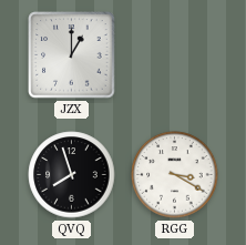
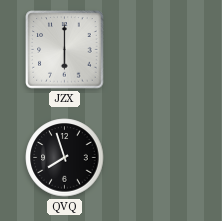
JZX: 1:00 -> 6:00 (65, 50)
RGG: 3:20 -> none (175, 175)
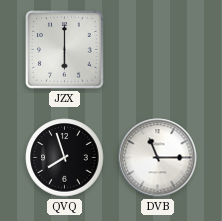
DVB: none -> 11:15 (158, 158)
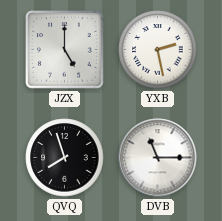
JZX: 6:00 -> 5:00 (65, 50)
YXB: none -> 2:28 (158, 50)
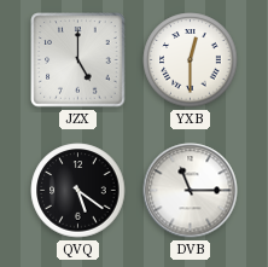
YXB: 2:28 -> 12:30 (191, 60)
QVQ: 7:57 -> 5:21 (78, 191)
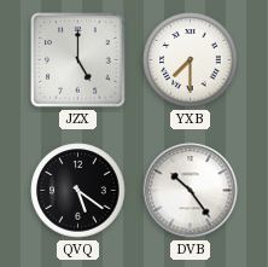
YXB: 12:30 -> 7:30 (191, 60)
DVB: 11:15 -> 10:24 (191, 191)
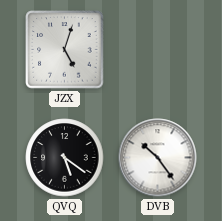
JZX: 5:00 -> 5:03 (65, 50)
YXB: 7:30 -> none (191, 60)
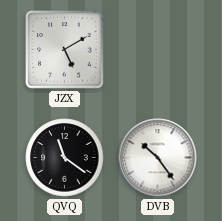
JZX: 5:03 -> 5:10 (65, 50)
QVQ: 5:21 -> 11:21 (65, 158)
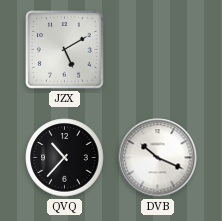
QVQ: 11:21 -> 10:37 (65, 158)
DVB: 10:24 -> 10:19 (158, 158)
